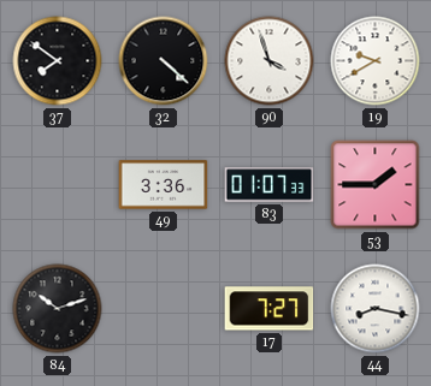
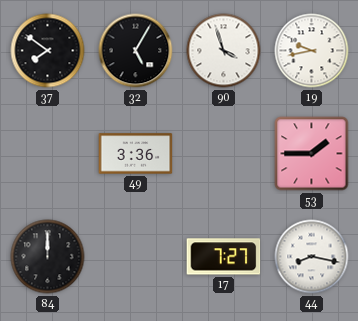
32: 4:22 -> 5:05 (136, 51)
19: 9:40 -> 9:43 (312, 51)
83: 01:07 -> none (270, 185)
84: 10:12 -> 12:00 (48, 257)
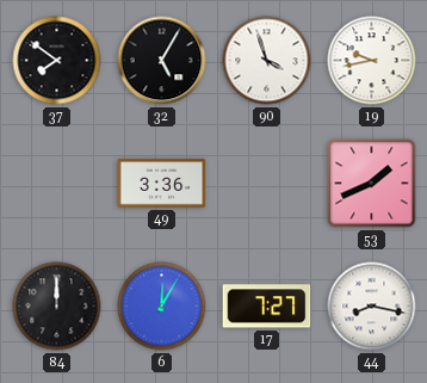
53: 1:45 -> 1:41 (372, 184)
6: none -> 12:05 (162, 307)
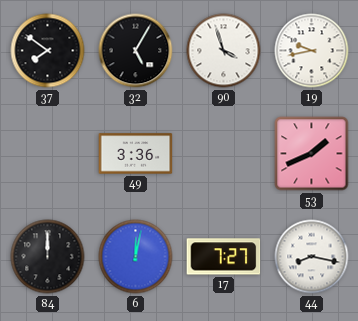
6: 12:05 -> 12:02 (136, 257)
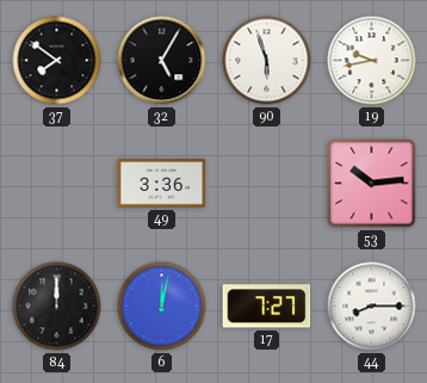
90: 3:57 -> 5:57 (267, 61)
53: 1:41 -> 10:14 (372, 184)
44: 8:17 -> 8:15 (372, 307)
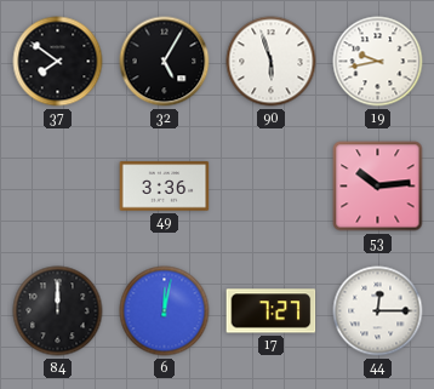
44: 8:15 -> 12:15 (378, 311)
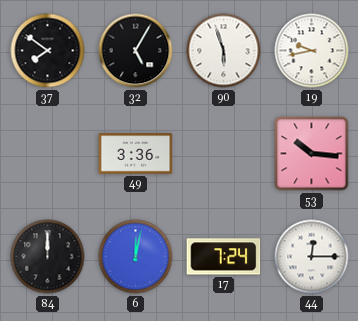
53: 10:14 -> 10:16 (312, 154)
17: 7:27 -> 7:24 (224, 257)
